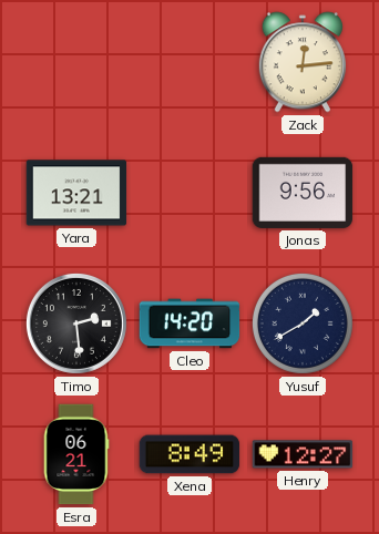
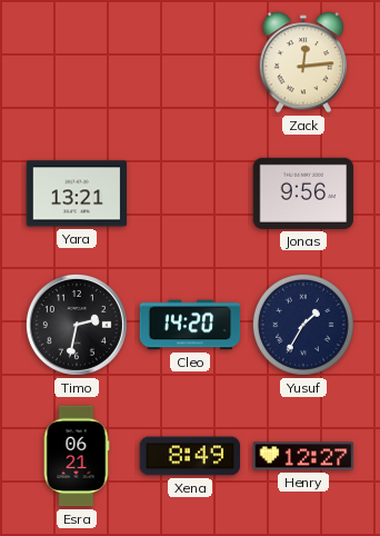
Timo: 2:29 -> 2:32 (77, 325)
Yusuf: 1:40 -> 1:35 (303, 325)
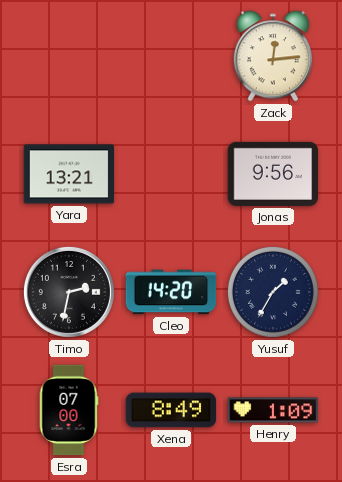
Esra: 06:21 -> 07:00 (69, 410)
Henry: 12:27 -> 1:09 (273, 410)
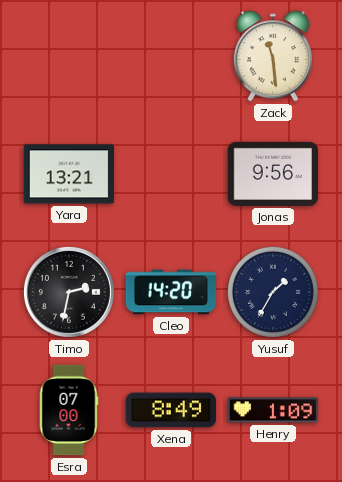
Zack: 12:14 -> 11:29 (273, 56)
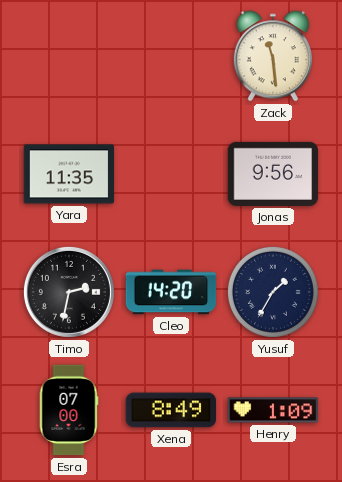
Yara: 13:21 -> 11:35 (69, 174)
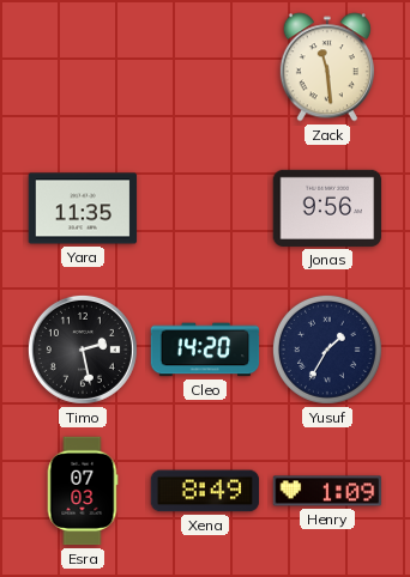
Timo: 2:32 -> 2:28 (83, 350)
Esra: 07:00 -> 07:03 (83, 491)
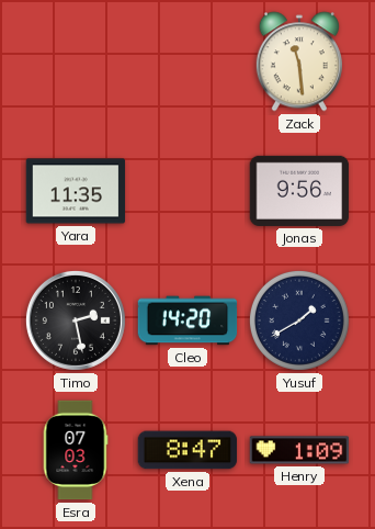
Yusuf: 1:35 -> 1:40 (299, 320)
Xena: 8:49 -> 8:47 (187, 450)
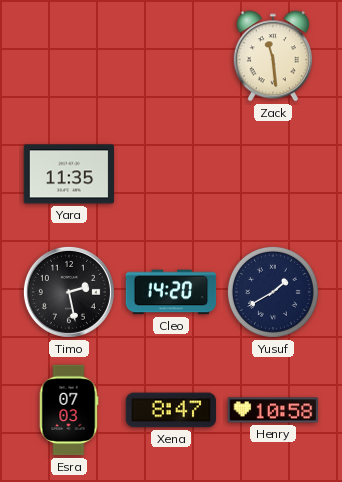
Jonas: 9:56 -> none (299, 191)
Henry: 1:09 -> 10:58 (273, 410)
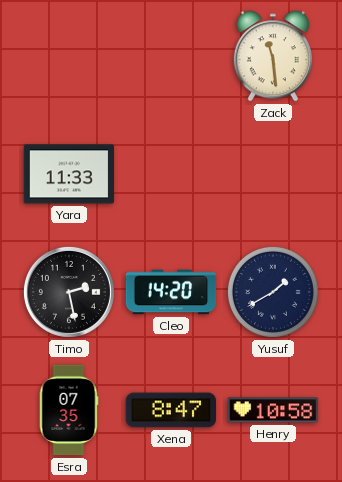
Yara: 11:35 -> 11:33 (69, 174)
Esra: 07:03 -> 07:35 (69, 410)
